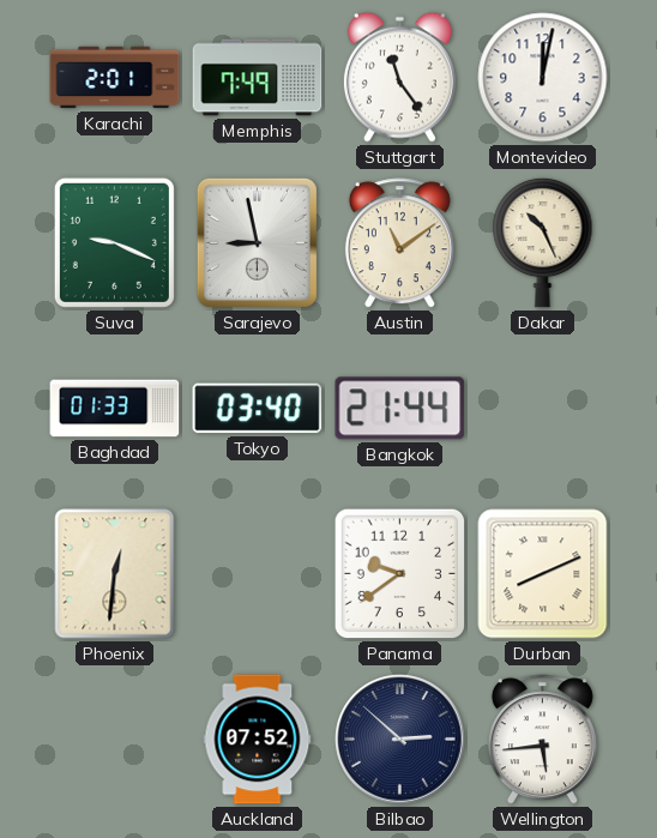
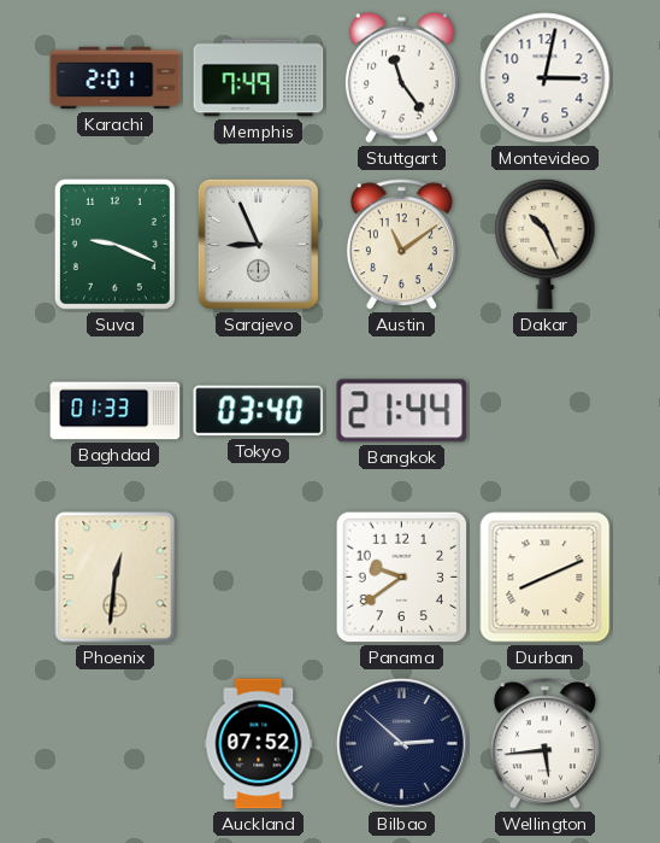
Montevideo: 12:02 -> 3:02 (546, 78)
Sarajevo: 8:58 -> 8:56 (258, 244)
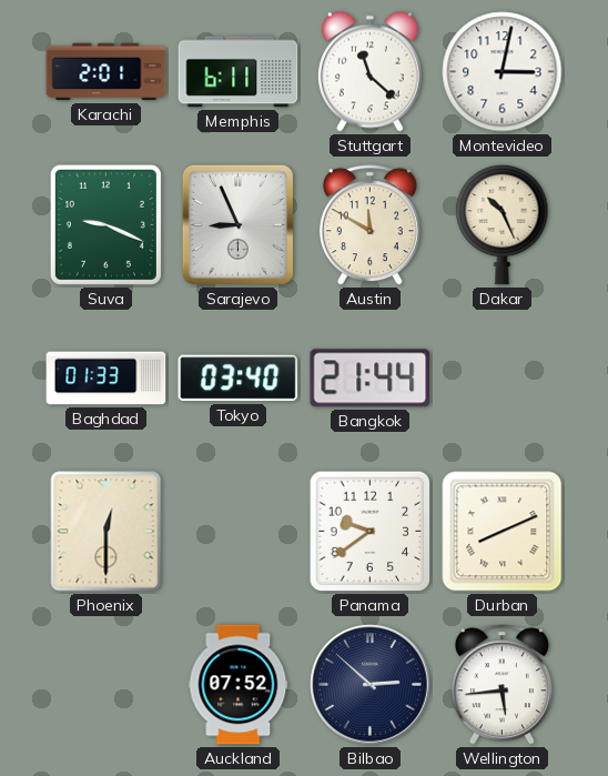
Memphis: 7:49 -> 6:11 (239, 72)
Stuttgart: 11:24 -> 11:22 (369, 71)
Austin: 11:09 -> 11:50 (369, 225)
Phoenix: 12:31 -> 12:30 (107, 532)
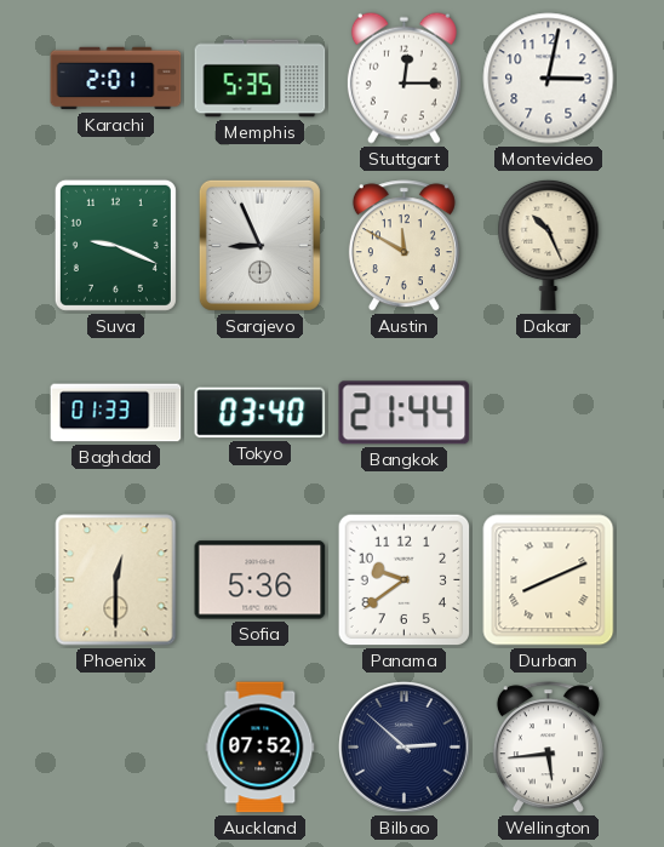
Memphis: 6:11 -> 5:35 (261, 79)
Stuttgart: 11:22 -> 12:15 (403, 78)
Sofia: none -> 5:36 (261, 580)
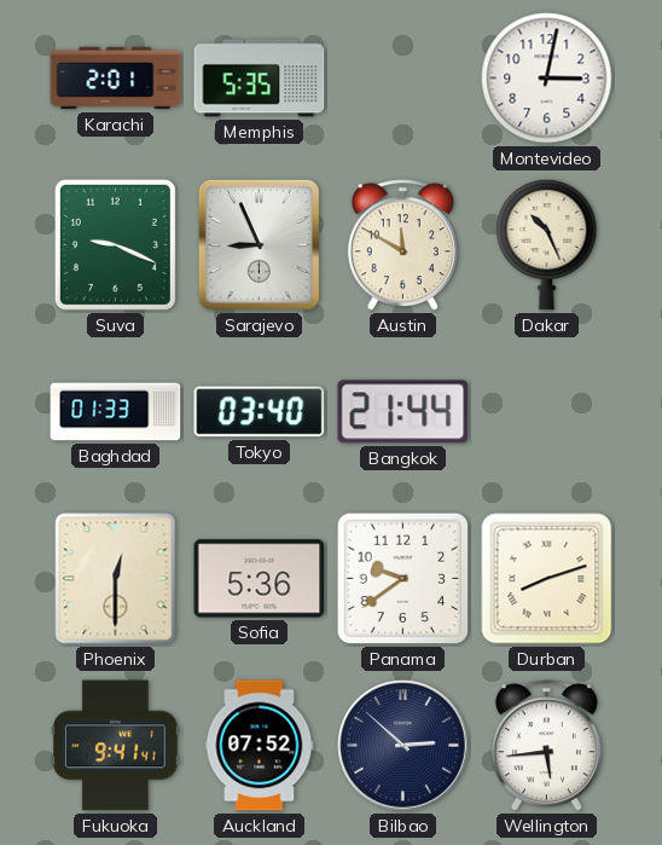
Stuttgart: 12:15 -> none (403, 78)
Durban: 8:11 -> 8:12 (547, 579)
Fukuoka: none -> 9:41 (116, 746)
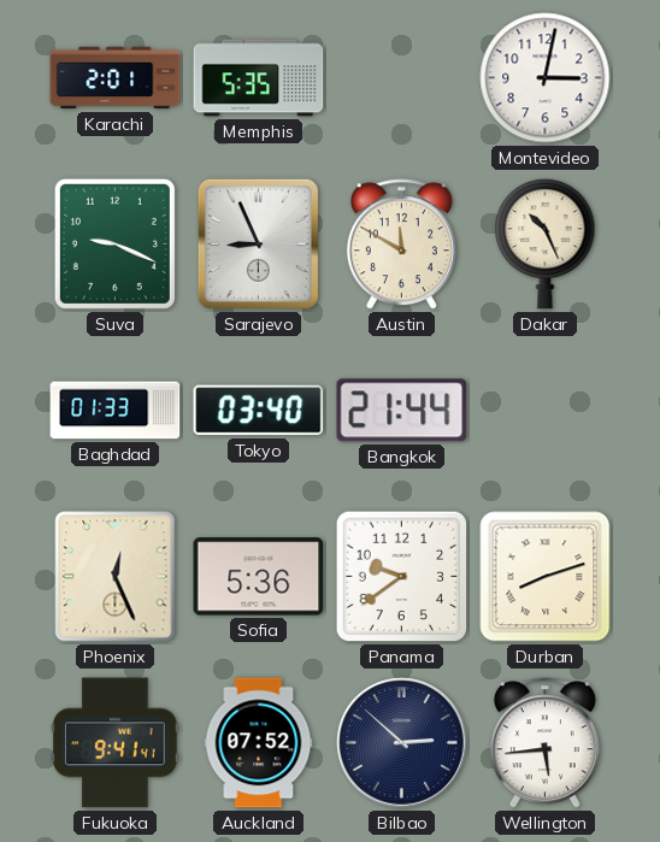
Phoenix: 12:30 -> 12:26 (116, 577)
